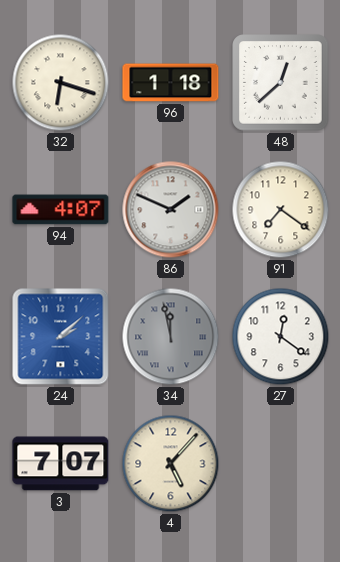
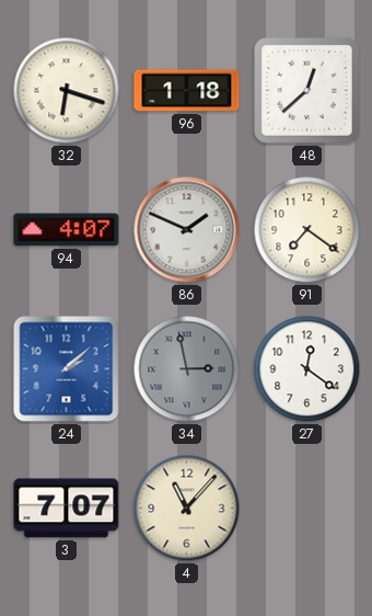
34: 11:58 -> 2:58 (187, 369)
4: 5:07 -> 11:07 (187, 509)
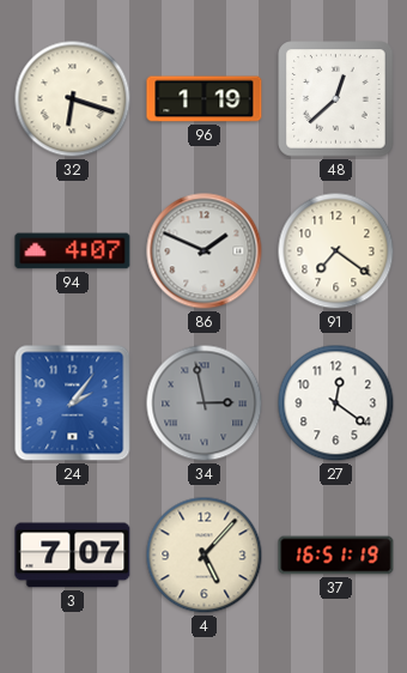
96: 1:18 -> 1:19 (205, 99)
24: 2:08 -> 2:06 (73, 404)
4: 11:07 -> 5:07 (205, 556)
37: none -> 16:51 (336, 556)
